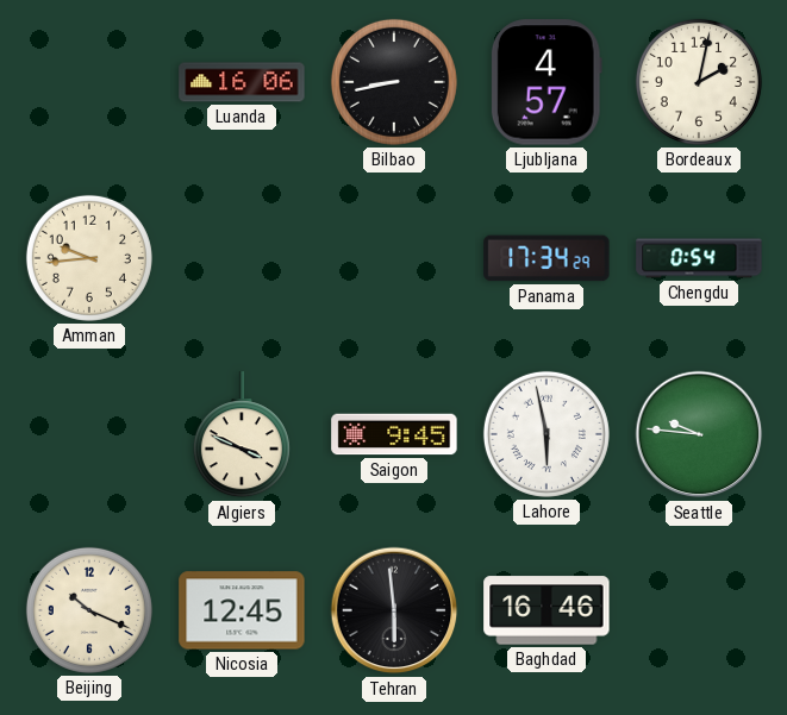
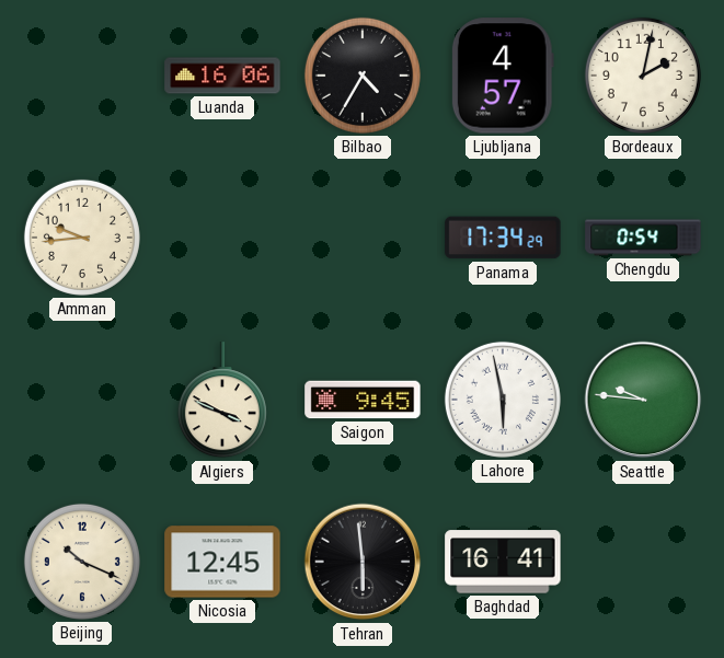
Bilbao: 8:43 -> 4:35 (363, 76)
Baghdad: 16:46 -> 16:41 (503, 562)
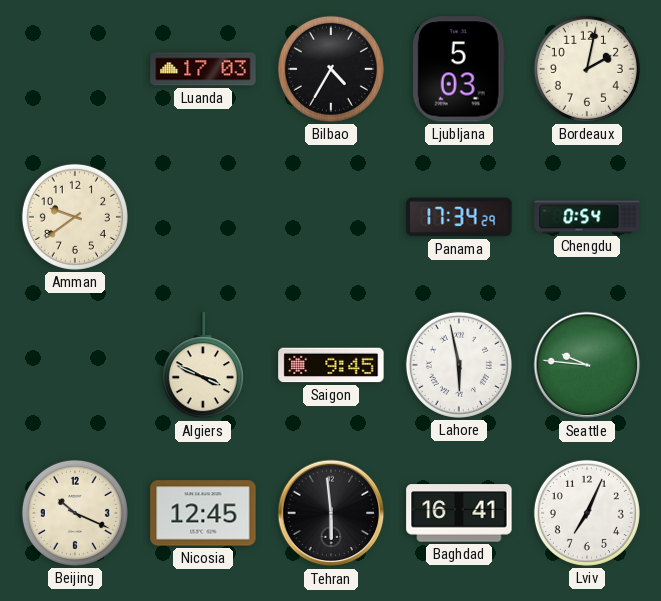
Luanda: 16:06 -> 17:03 (203, 69)
Ljubljana: 4:57 -> 5:03 (459, 69)
Amman: 9:44 -> 9:39 (75, 217)
Lviv: none -> 7:04 (587, 513)
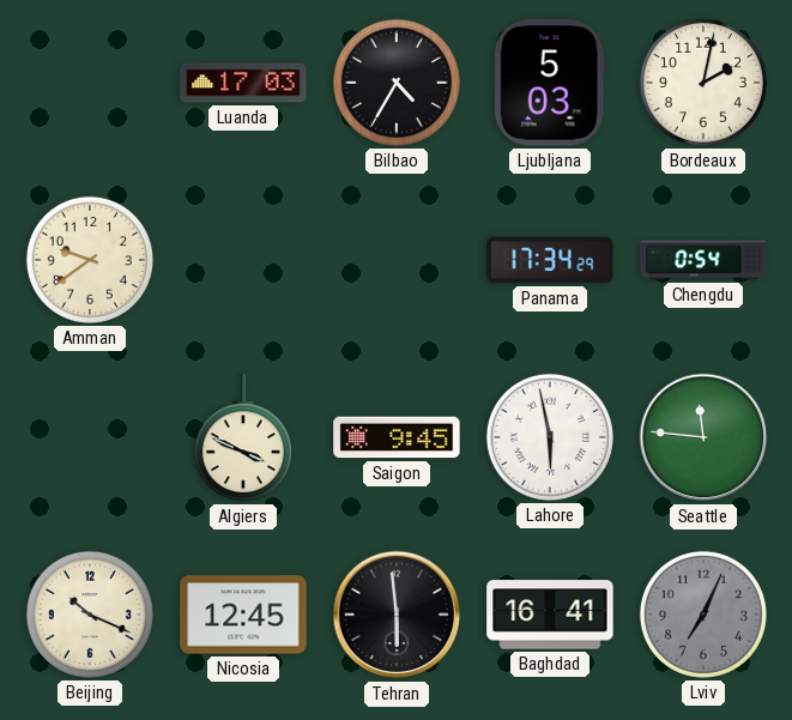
Seattle: 9:46 -> 11:46 (703, 437)
Lviv dial: white -> grey (703, 615)
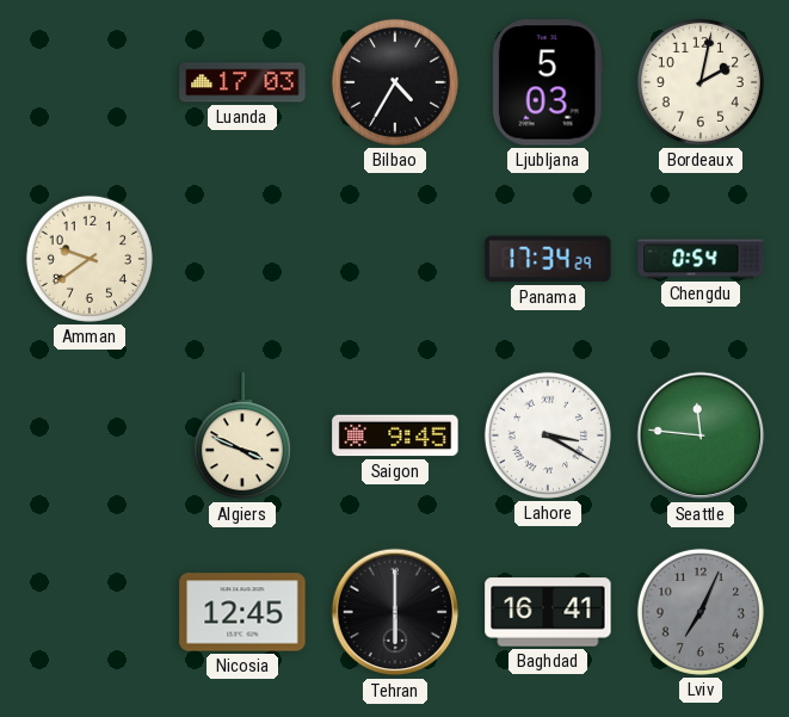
Lahore: 5:58 -> 3:20 (548, 435)
Beijing: 10:19 -> none (90, 615)
Tehran: 5:59 -> 6:00 (395, 612)
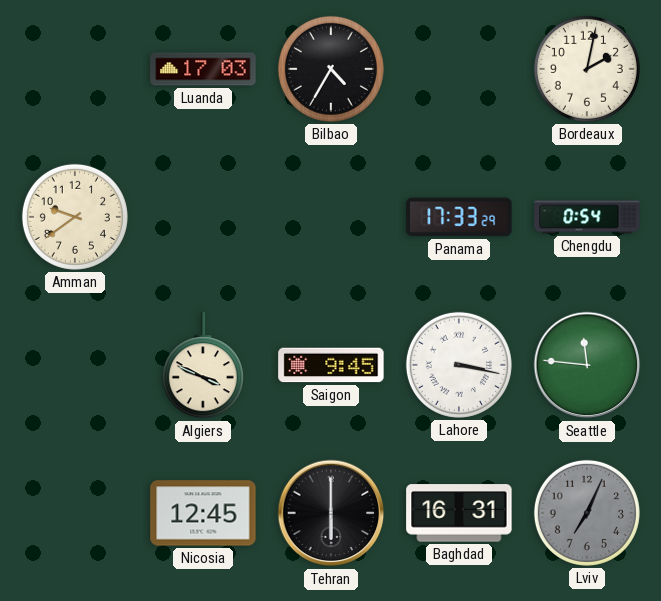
Ljubljana: 5:03 -> none (548, 82)
Panama: 17:34 -> 17:33 (459, 217)
Lahore: 3:20 -> 3:17 (459, 365)
Baghdad: 16:41 -> 16:31 (459, 513)
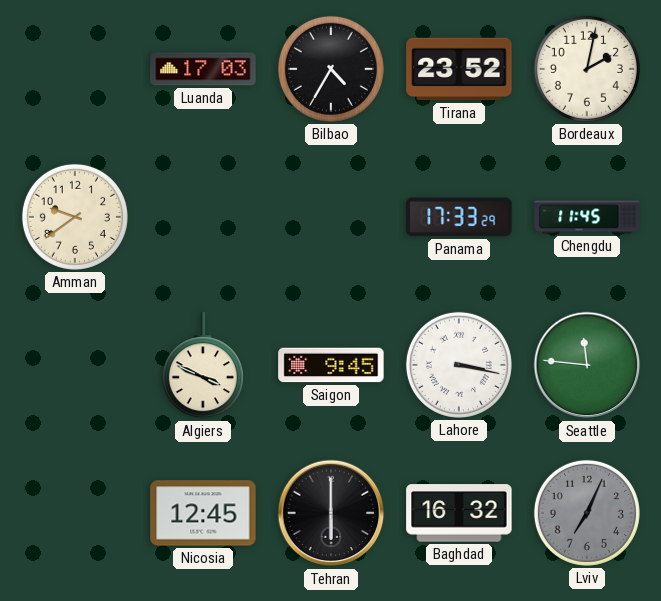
Tirana: none -> 23:52 (459, 69)
Chengdu: 0:54 -> 11:45 (587, 217)
Baghdad: 16:31 -> 16:32 (459, 513)
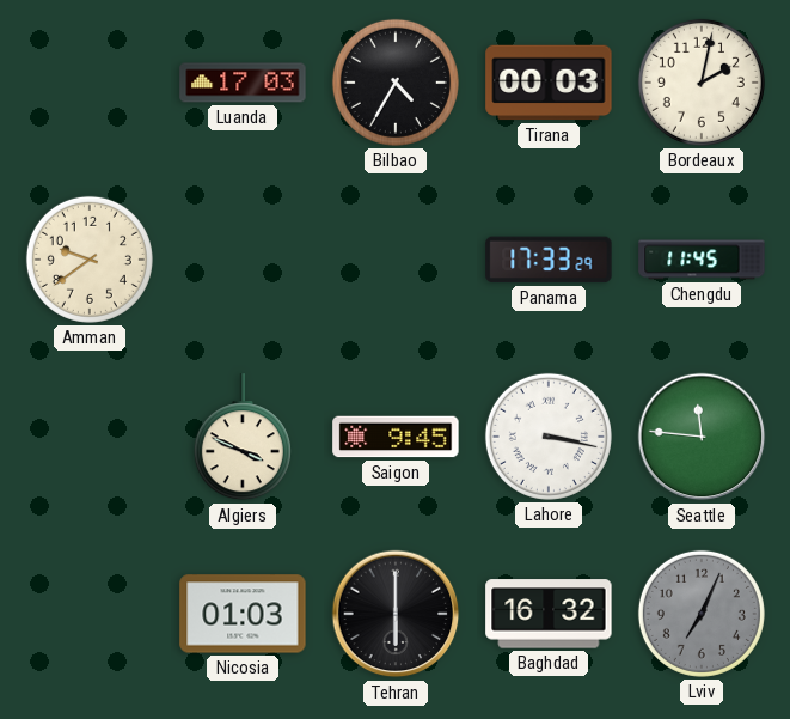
Tirana: 23:52 -> 00:03 (549, 83)
Nicosia: 12:45 -> 01:03 (243, 614)
